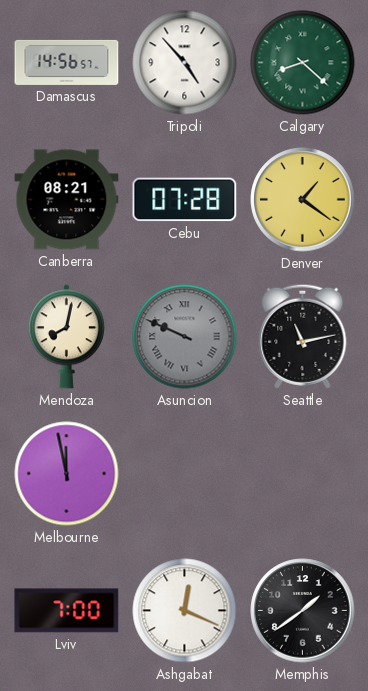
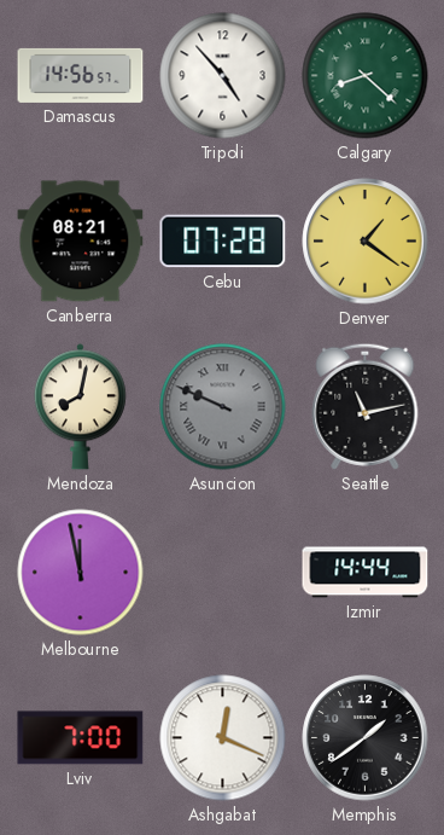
Izmir: none -> 14:44 (366, 573)
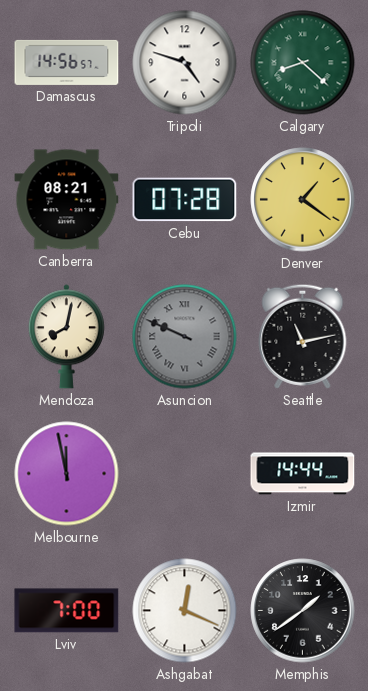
Tripoli: 4:53 -> 4:48 (185, 63)
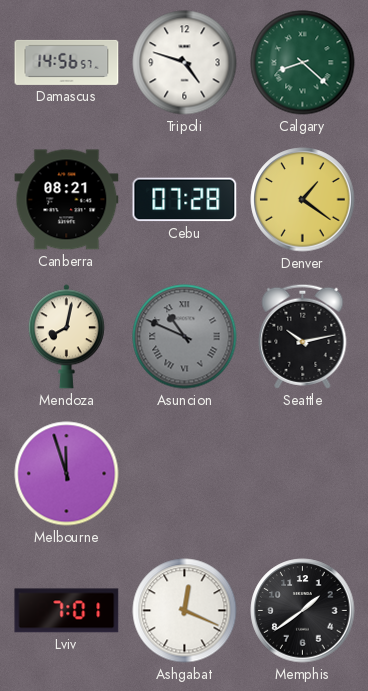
Asuncion: 9:49 -> 10:49 (185, 337)
Seattle: 11:13 -> 10:13 (303, 336)
Melbourne: 11:58 -> 11:57 (67, 474)
Izmir: 14:44 -> none (303, 474)
Lviv: 7:00 -> 7:01 (67, 611)
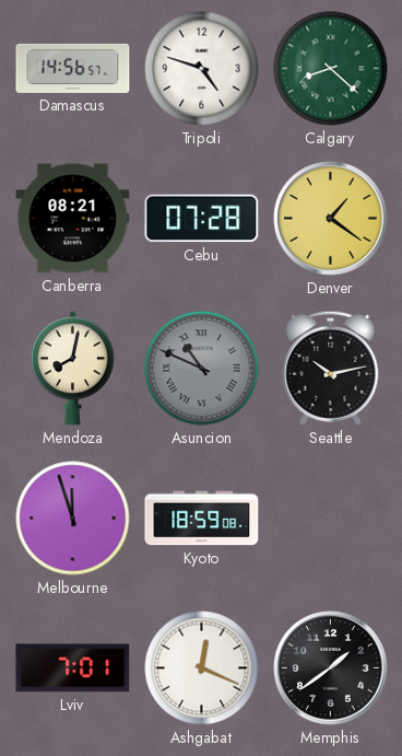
Kyoto: none -> 18:59 (202, 519)
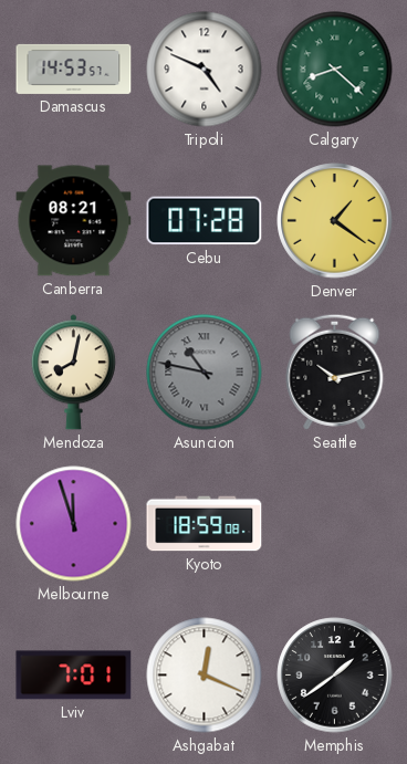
Damascus: 14:56 -> 14:53 (74, 69)
Tripoli: 4:48 -> 4:49 (205, 70)
Asuncion: 10:49 -> 10:47 (205, 373)
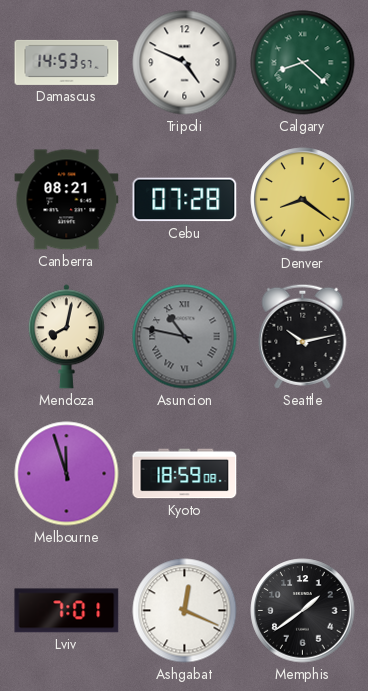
Denver: 1:21 -> 8:21 (303, 200)
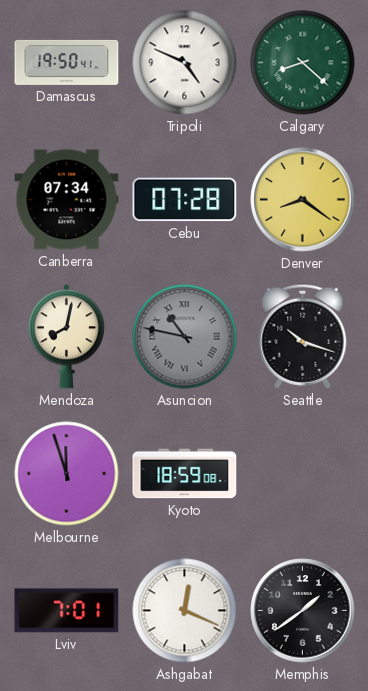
Damascus: 14:53 -> 19:50 (67, 62)
Canberra: 08:21 -> 07:34 (67, 200)
Seattle: 10:13 -> 10:18 (303, 336)
